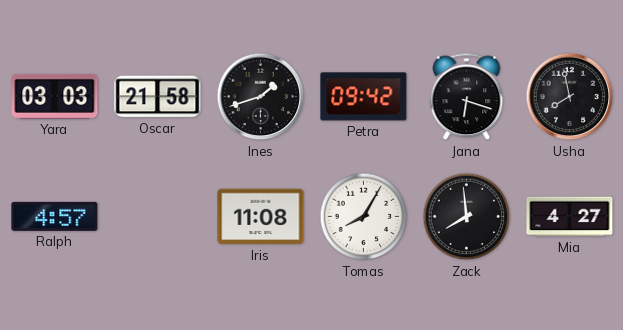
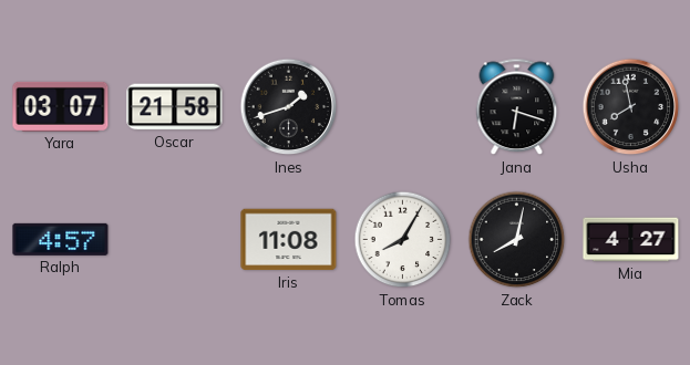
Yara: 03:03 -> 03:07 (61, 106)
Petra: 09:42 -> none (364, 97)
Zack: 7:59 -> 8:02 (517, 240)
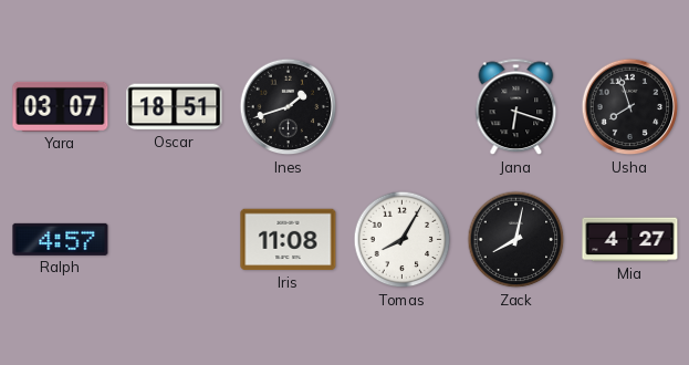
Oscar: 21:58 -> 18:51 (175, 107)
Usha: 7:58 -> 7:57 (630, 107)
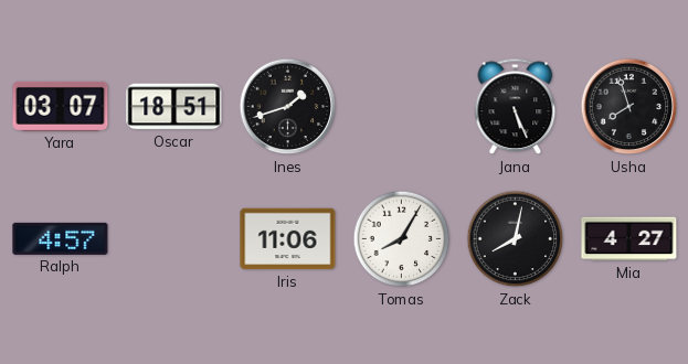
Jana: 6:18 -> 5:26 (516, 107)
Iris: 11:08 -> 11:06 (288, 239)
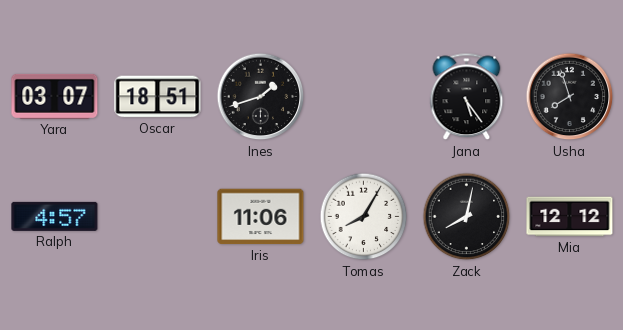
Jana: 5:26 -> 5:24 (467, 97)
Mia: 4:27 -> 12:12 (570, 217)
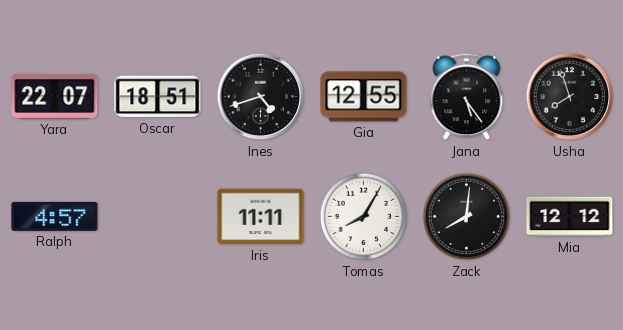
Yara: 03:07 -> 22:07 (55, 96)
Ines: 1:42 -> 4:42 (261, 97)
Gia: none -> 12:55 (364, 97)
Iris: 11:06 -> 11:11 (261, 217)
Zack: 8:02 -> 8:01 (467, 217)
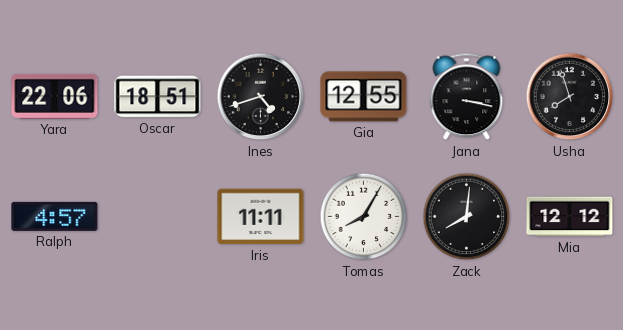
Yara: 22:07 -> 22:06 (55, 96)
Jana: 5:24 -> 3:17 (467, 97)
